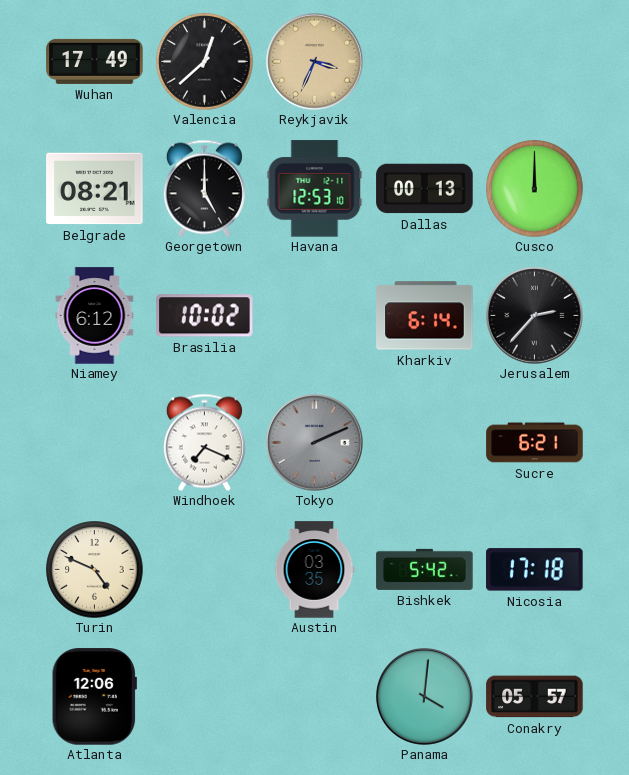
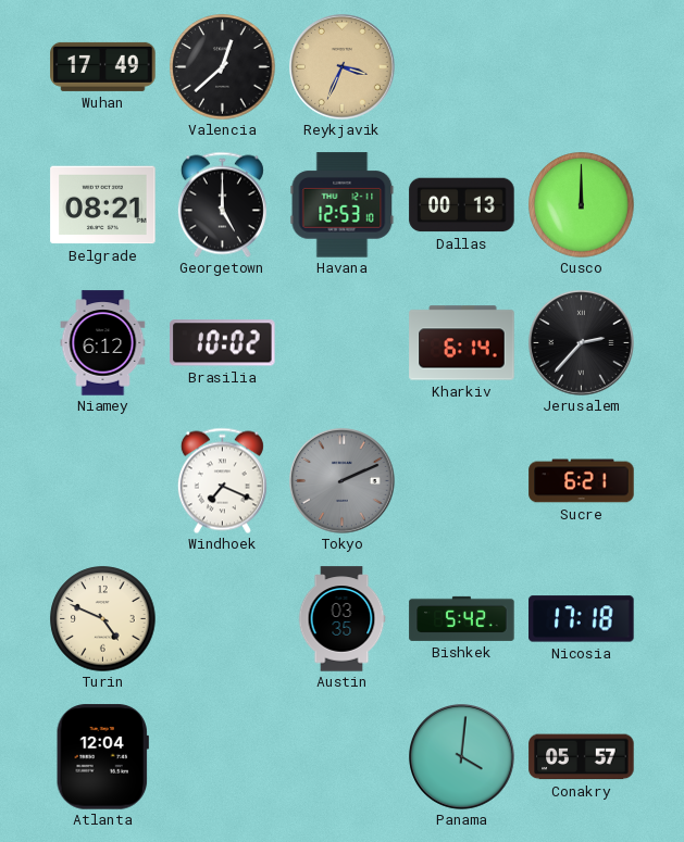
Atlanta: 12:06 -> 12:04 (102, 757)
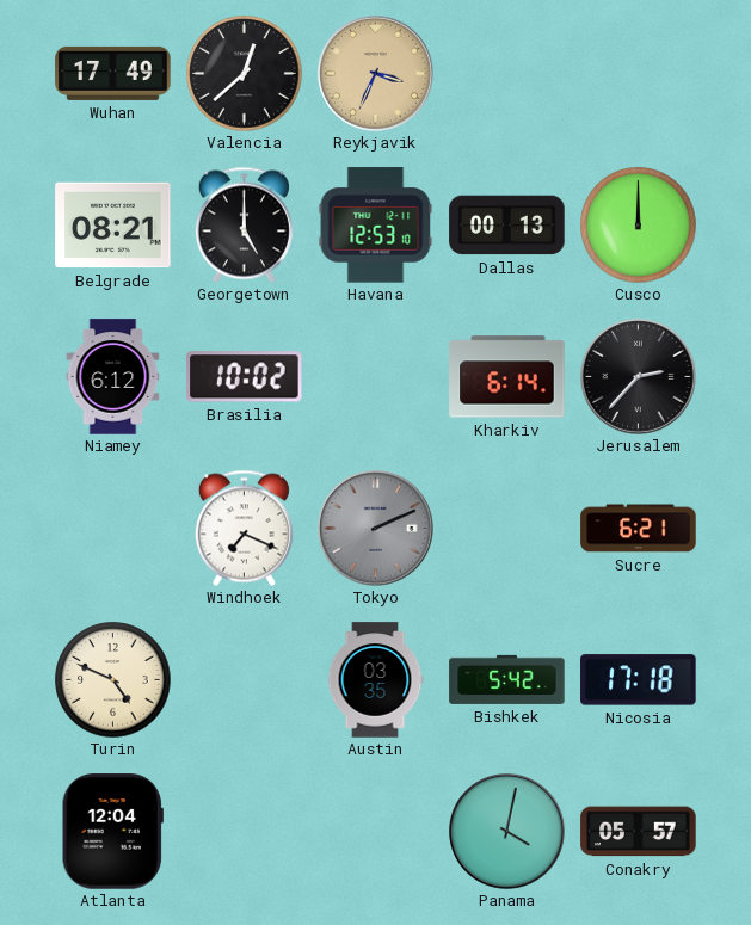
Panama: 4:01 -> 4:02 (507, 832)
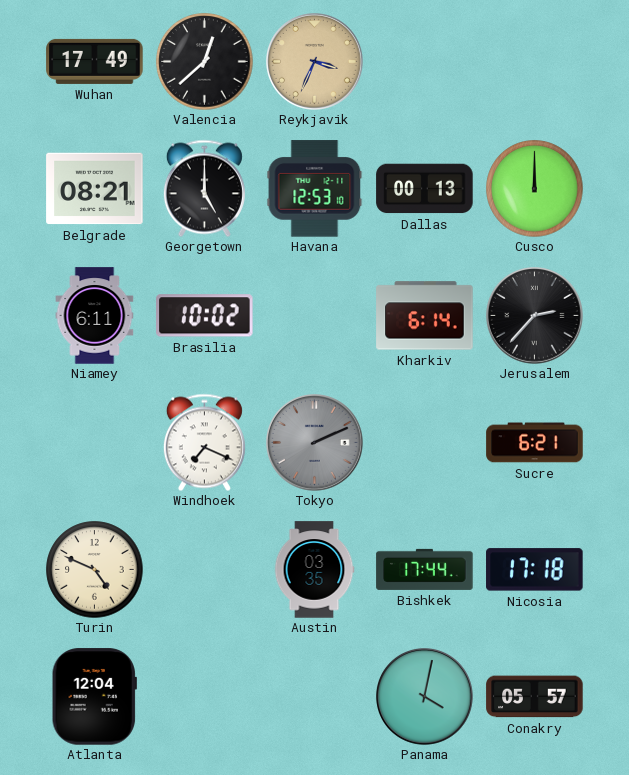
Niamey: 6:12 -> 6:11 (95, 316)
Bishkek: 5:42 -> 17:44 (425, 569)
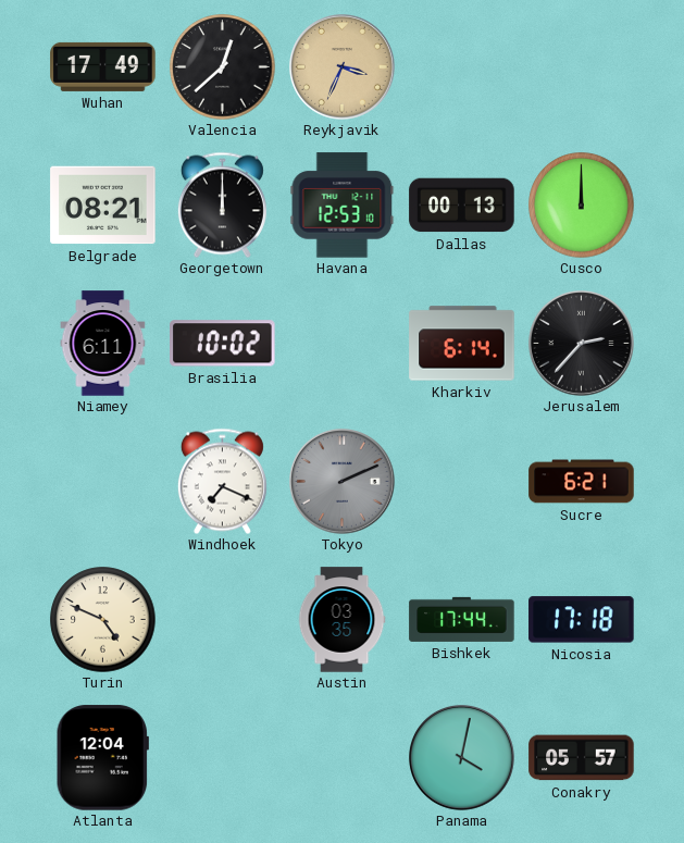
Georgetown: 5:00 -> 12:00 (222, 204)
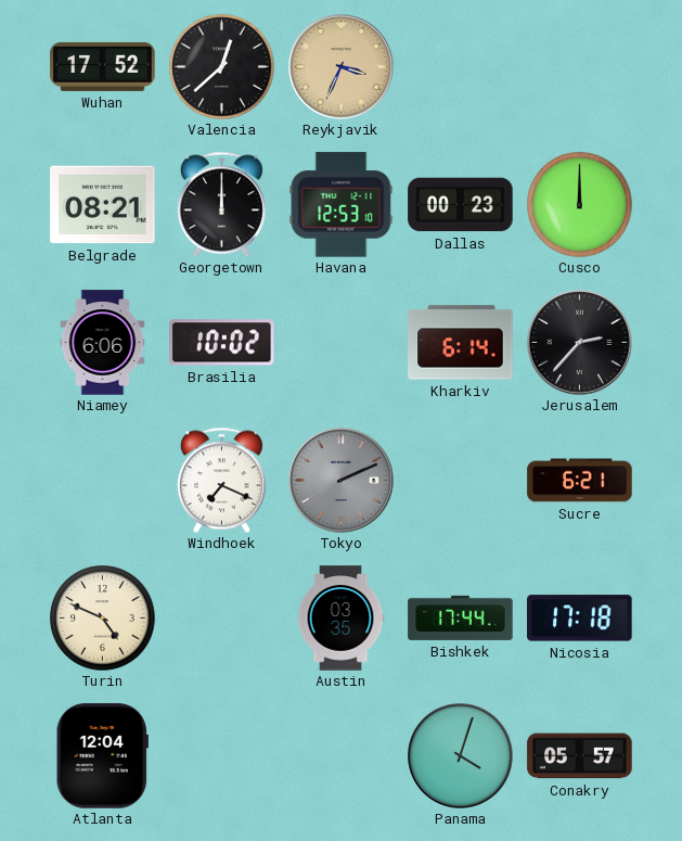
Wuhan: 17:49 -> 17:52 (103, 66)
Dallas: 00:13 -> 00:23 (461, 205)
Niamey: 6:11 -> 6:06 (103, 343)
Panama: 4:02 -> 4:03 (461, 756)
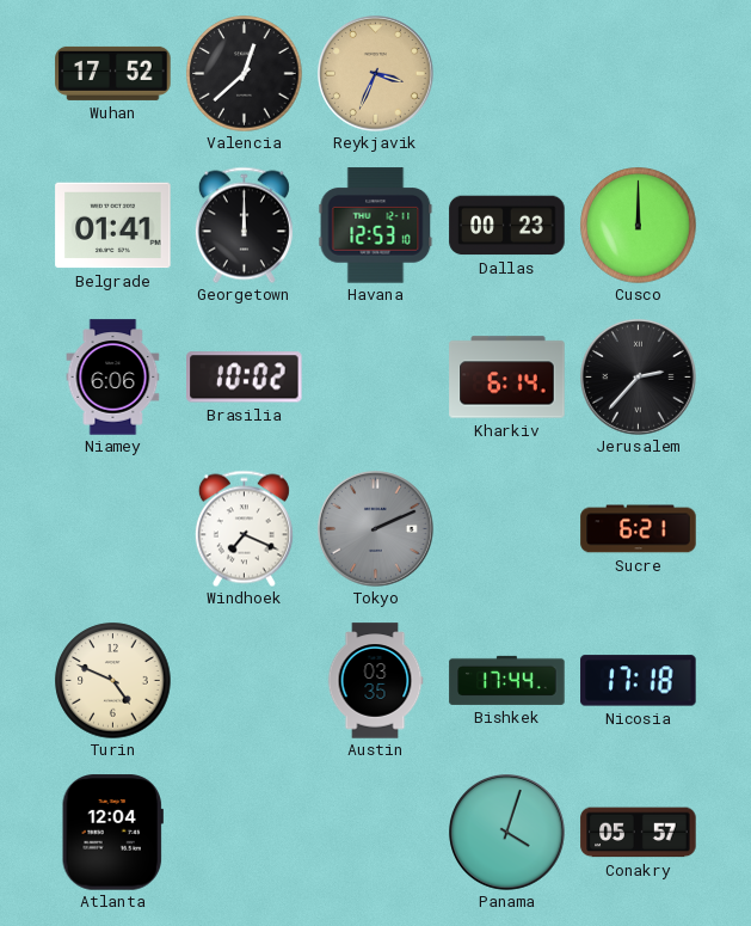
Belgrade: 08:21 -> 01:41 (113, 226)
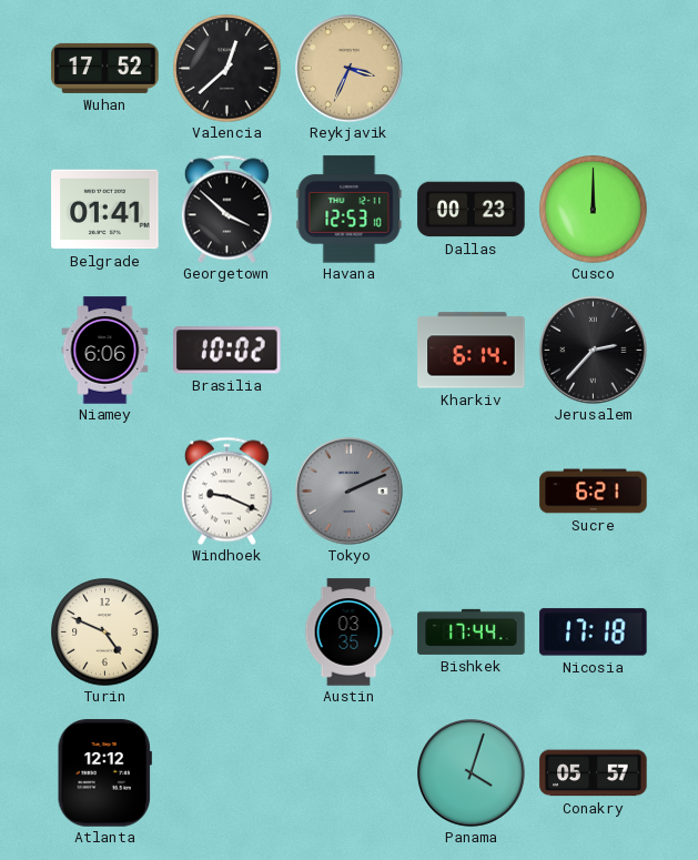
Georgetown: 12:00 -> 3:52 (226, 209)
Windhoek: 7:19 -> 9:19 (226, 490)
Atlanta: 12:04 -> 12:12 (104, 773)
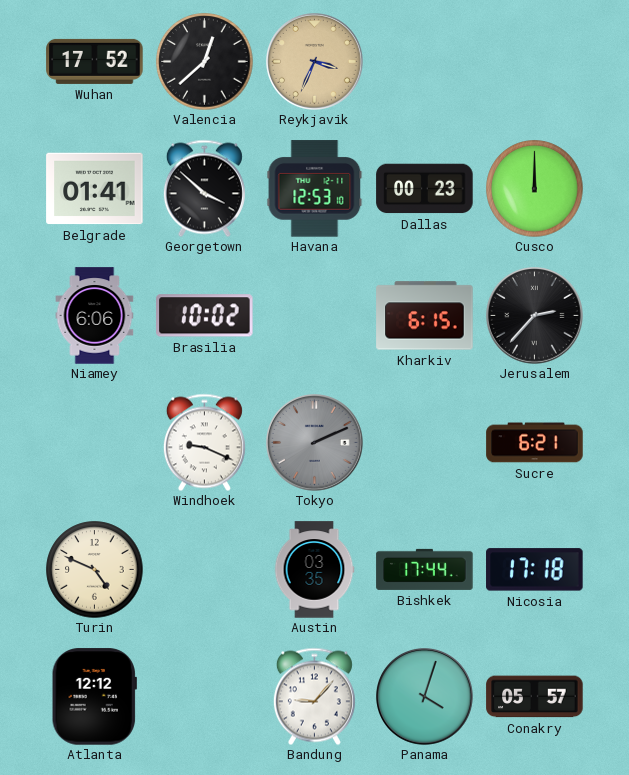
Kharkiv: 6:14 -> 6:15 (425, 316)
Bandung: none -> 9:07 (314, 696)
